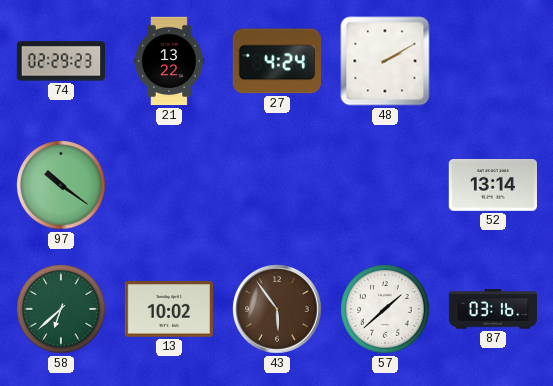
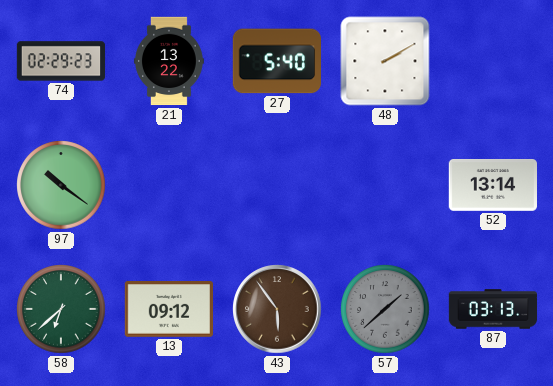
27: 4:24 -> 5:40 (276, 61)
13: 10:02 -> 09:12 (168, 310)
57 dial: white -> grey (385, 309)
87: 03:16 -> 03:13 (493, 309)
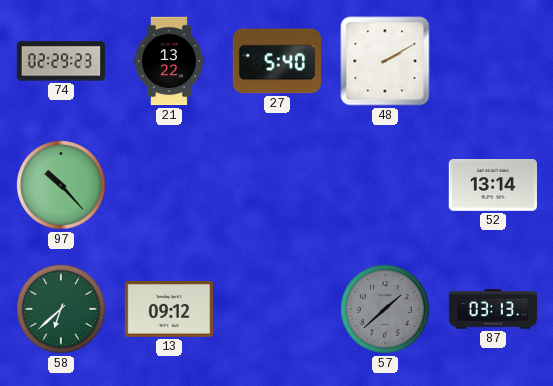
97: 10:21 -> 10:23 (61, 185)
43: 5:54 -> none (277, 309)
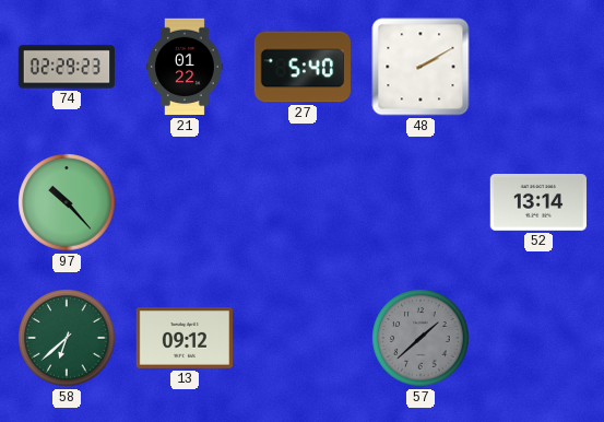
21: 13:22 -> 01:22 (185, 67)
87: 03:13 -> none (493, 309)
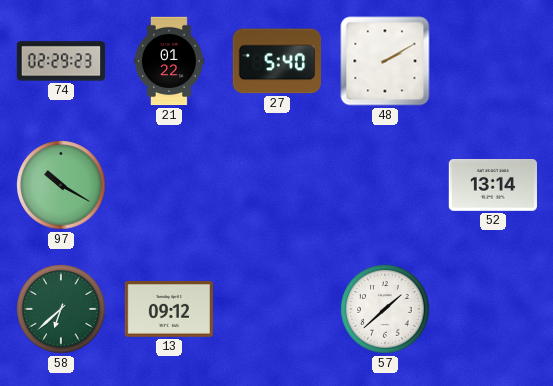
97: 10:23 -> 10:20 (61, 185)
57 dial: grey -> white (385, 309)
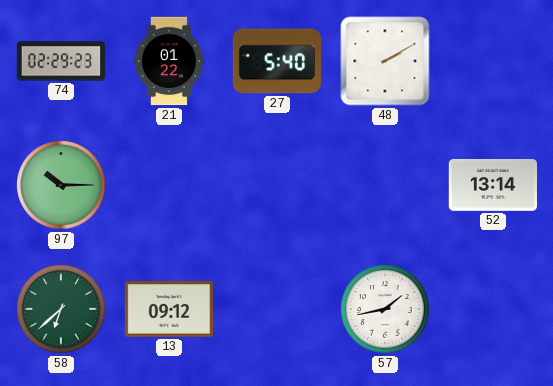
97: 10:20 -> 10:15 (61, 185)
57: 1:38 -> 1:43 (385, 309)
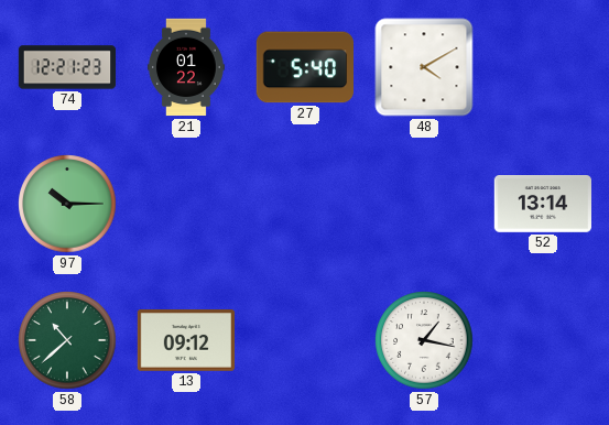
74: 02:29 -> 12:21 (67, 67)
48: 2:10 -> 4:10 (424, 67)
58: 6:38 -> 10:38 (67, 340)
57: 1:43 -> 1:17 (424, 340)
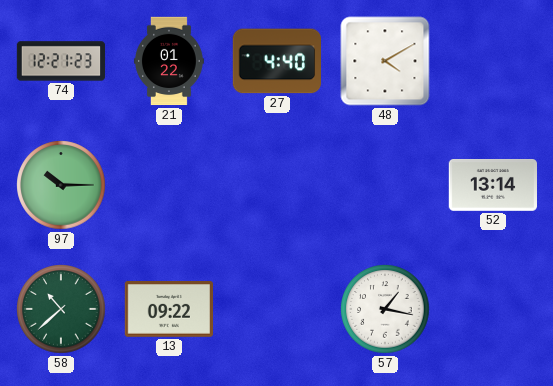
27: 5:40 -> 4:40 (276, 61)
13: 09:12 -> 09:22 (168, 310)
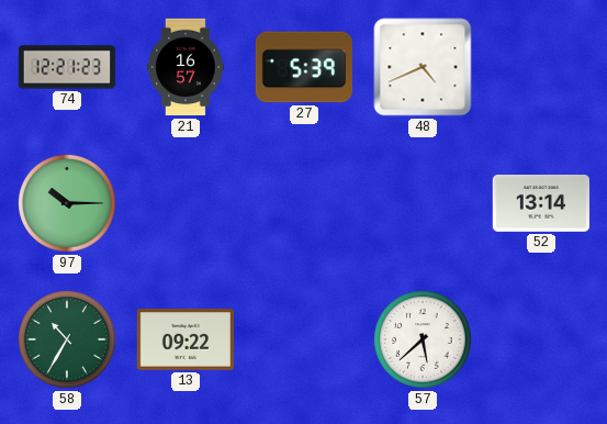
21: 01:22 -> 16:57 (186, 67)
27: 4:40 -> 5:39 (303, 67)
48: 4:10 -> 4:41 (423, 67)
58: 10:38 -> 10:35 (67, 339)
57: 1:17 -> 5:38 (423, 339)
